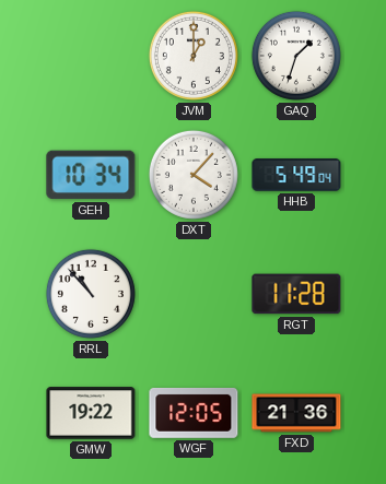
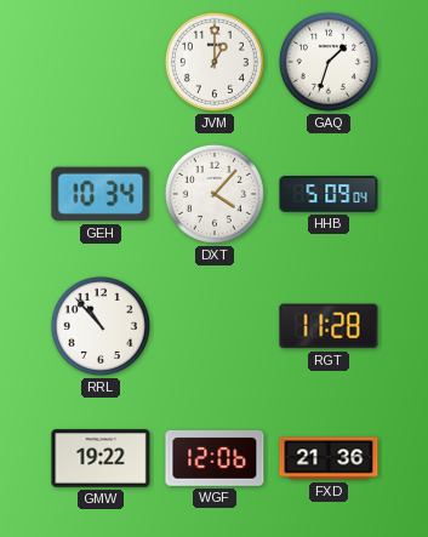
HHB: 5:49 -> 5:09 (329, 194)
WGF: 12:05 -> 12:06 (215, 458)
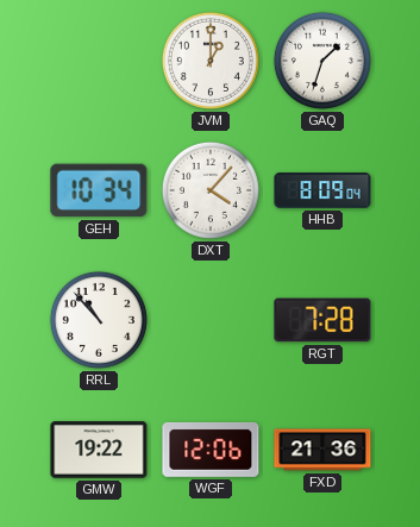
HHB: 5:09 -> 8:09 (322, 190)
RGT: 11:28 -> 7:28 (322, 320)
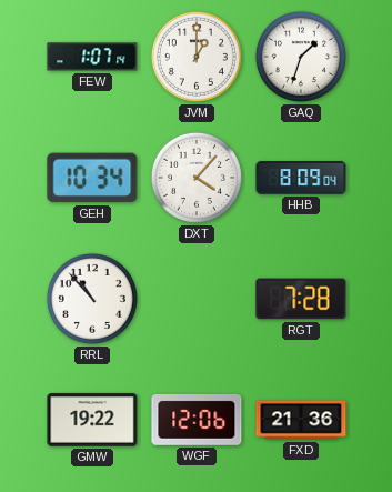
FEW: none -> 1:07 (92, 57)
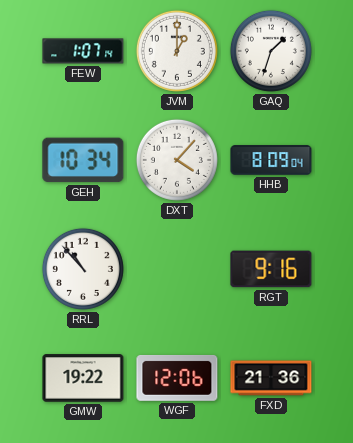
RGT: 7:28 -> 9:16 (271, 269)
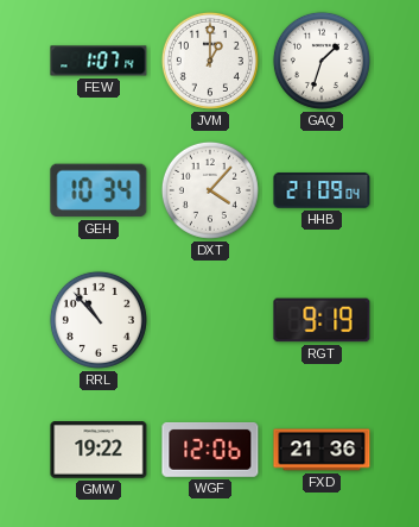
HHB: 8:09 -> 21:09 (322, 190)
RGT: 9:16 -> 9:19 (322, 320)
